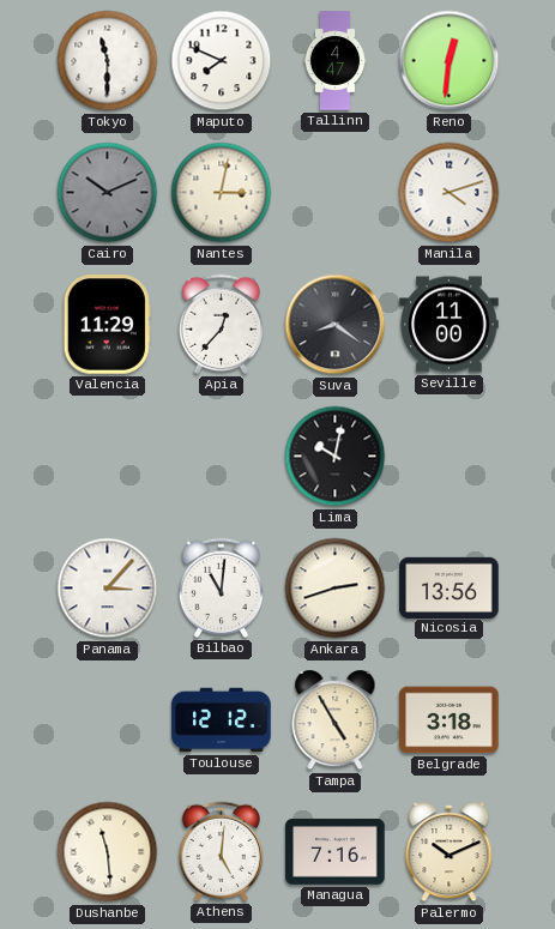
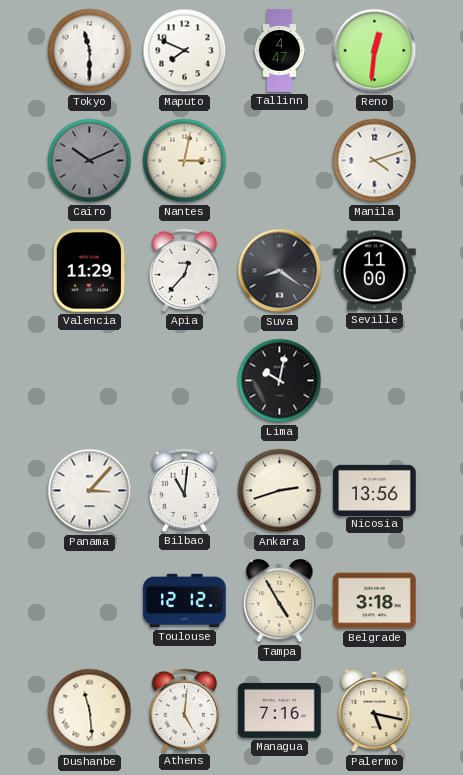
Palermo: 10:11 -> 5:17 (375, 711)
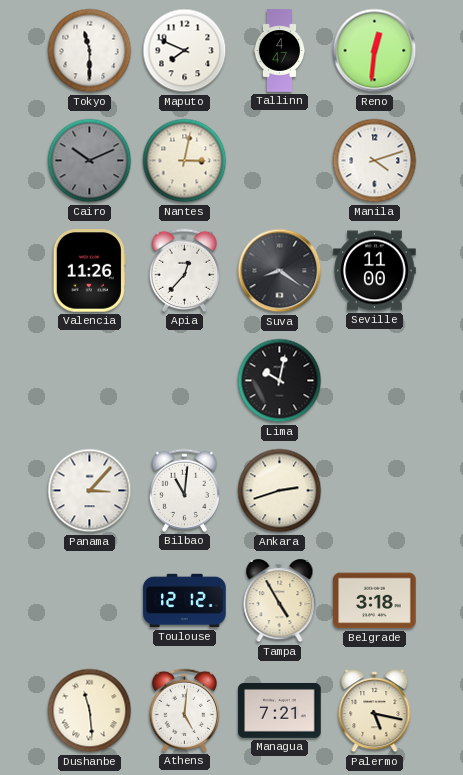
Valencia: 11:29 -> 11:26 (89, 271)
Nicosia: 13:56 -> none (375, 490)
Managua: 7:16 -> 7:21 (280, 710)
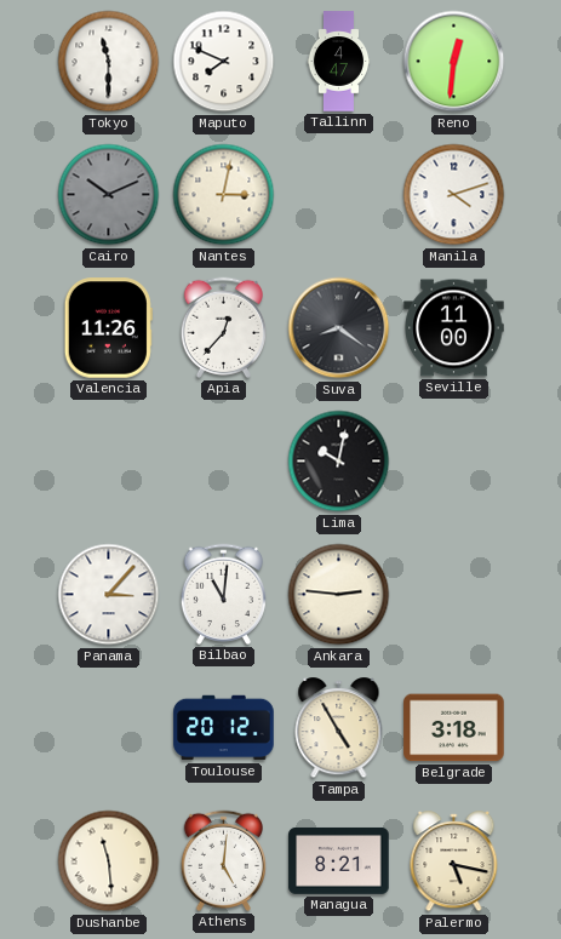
Ankara: 2:42 -> 2:46 (339, 595)
Toulouse: 12:12 -> 20:12 (224, 728)
Managua: 7:21 -> 8:21 (339, 860)
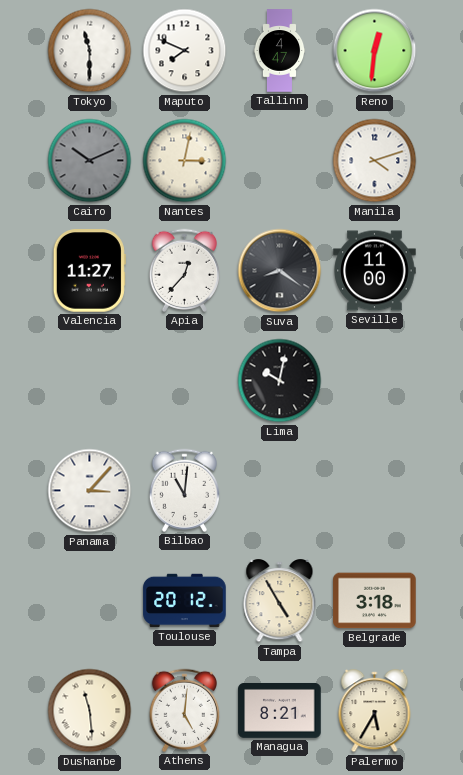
Valencia: 11:26 -> 11:27 (89, 271)
Ankara: 2:46 -> none (339, 595)
Palermo: 5:17 -> 5:35 (375, 711)
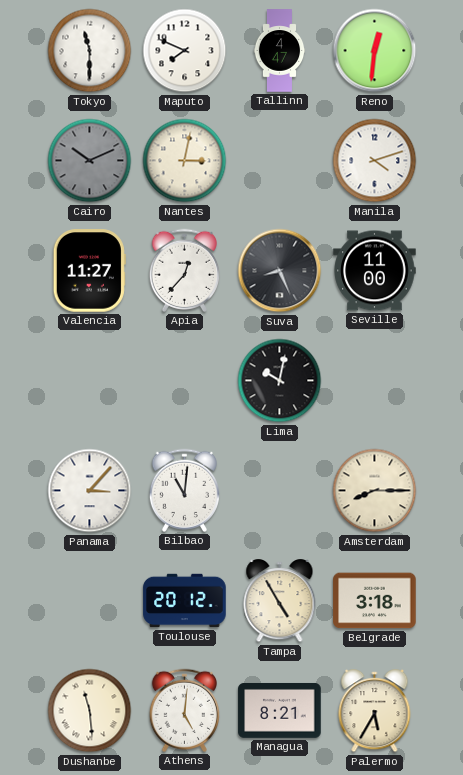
Suva: 8:21 -> 8:26 (280, 271)
Amsterdam: none -> 8:15 (375, 491)
